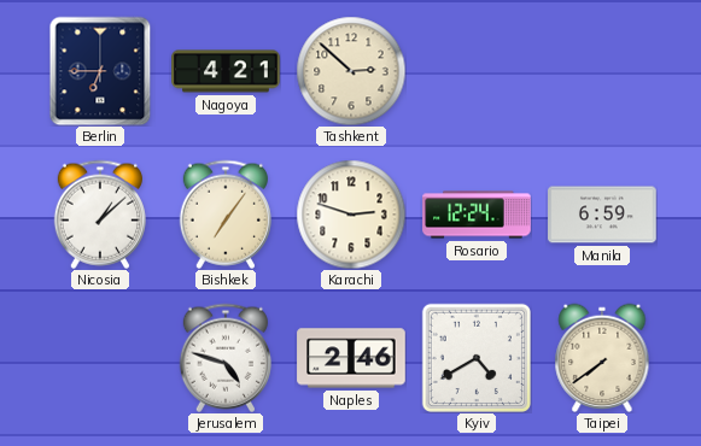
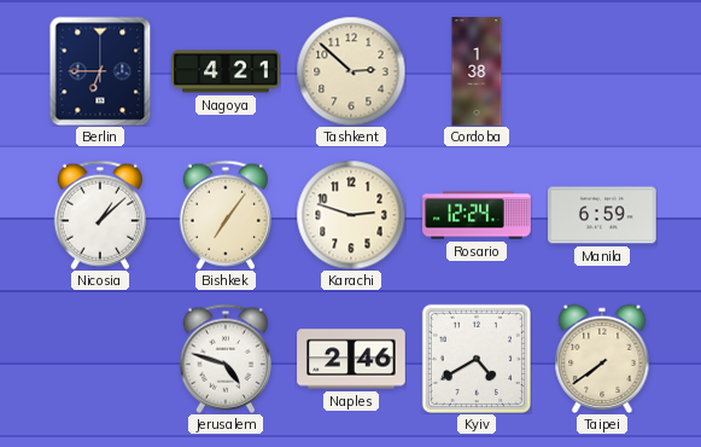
Cordoba: none -> 1:38 (477, 71)
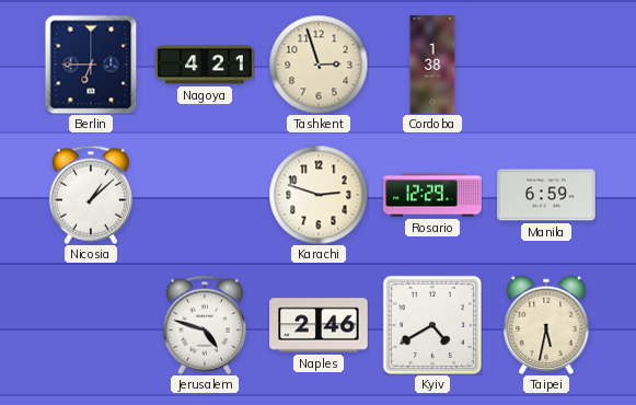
Tashkent: 2:52 -> 2:57 (319, 65)
Bishkek: 7:06 -> none (226, 215)
Rosario: 12:24 -> 12:29 (432, 195)
Taipei: 7:39 -> 5:32 (546, 325)
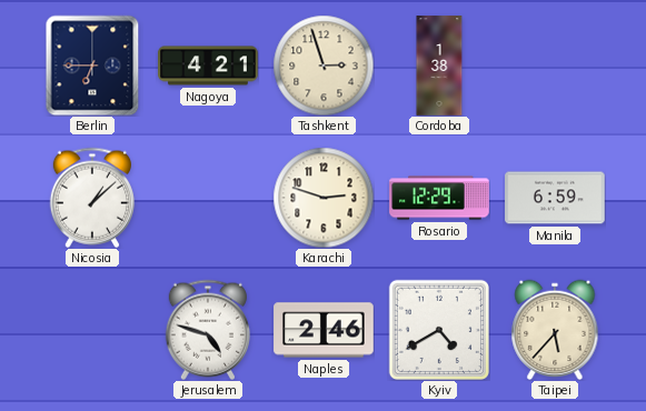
Taipei: 5:32 -> 5:37 (555, 330)
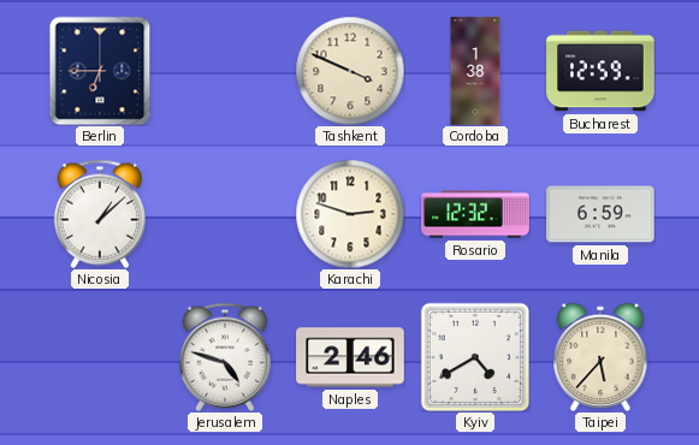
Nagoya: 4:21 -> none (208, 66)
Tashkent: 2:57 -> 3:49 (350, 71)
Bucharest: none -> 12:59 (600, 71)
Rosario: 12:29 -> 12:32 (475, 214)
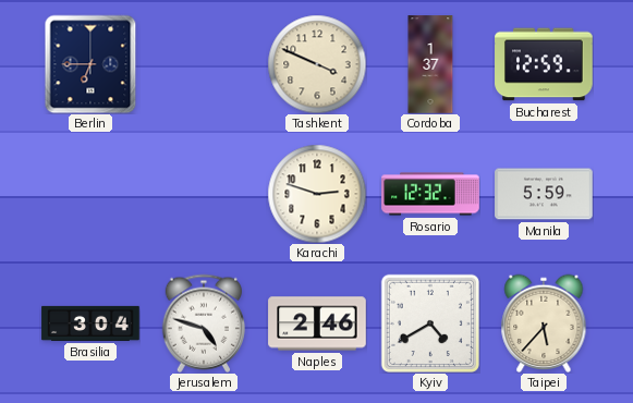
Cordoba: 1:38 -> 1:37 (430, 64)
Nicosia: 1:08 -> none (100, 214)
Manila: 6:59 -> 5:59 (544, 194)
Brasilia: none -> 3:04 (90, 323)
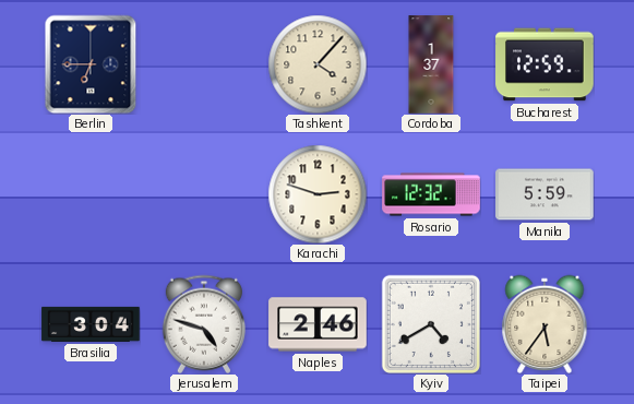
Tashkent: 3:49 -> 4:07 (318, 64)
Taipei: 5:37 -> 5:36 (545, 324)
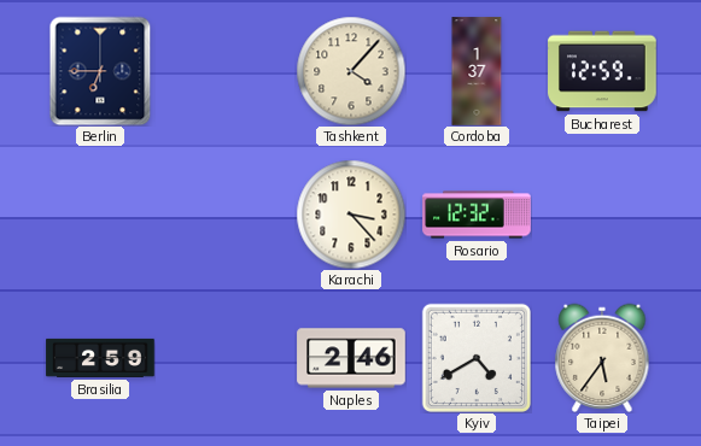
Karachi: 2:48 -> 3:23 (351, 215)
Manila: 5:59 -> none (545, 194)
Brasilia: 3:04 -> 2:59 (100, 358)
Jerusalem: 4:48 -> none (204, 324)
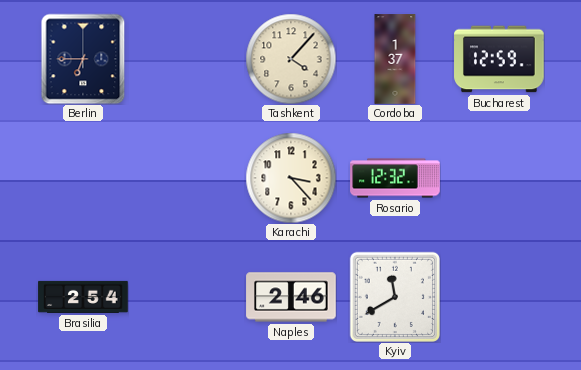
Brasilia: 2:59 -> 2:54 (83, 297)
Kyiv: 4:40 -> 11:40 (395, 297)
Taipei: 5:36 -> none (602, 358)
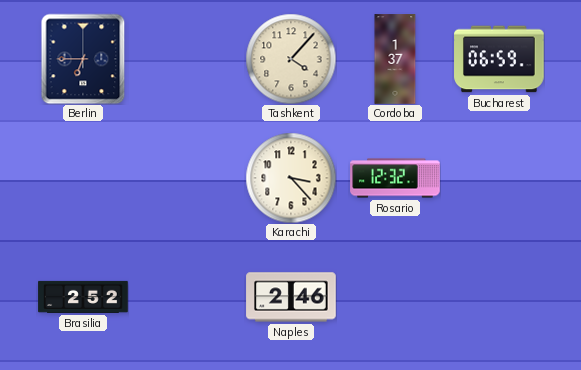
Bucharest: 12:59 -> 06:59 (499, 59)
Brasilia: 2:54 -> 2:52 (83, 297)
Kyiv: 11:40 -> none (395, 297)
